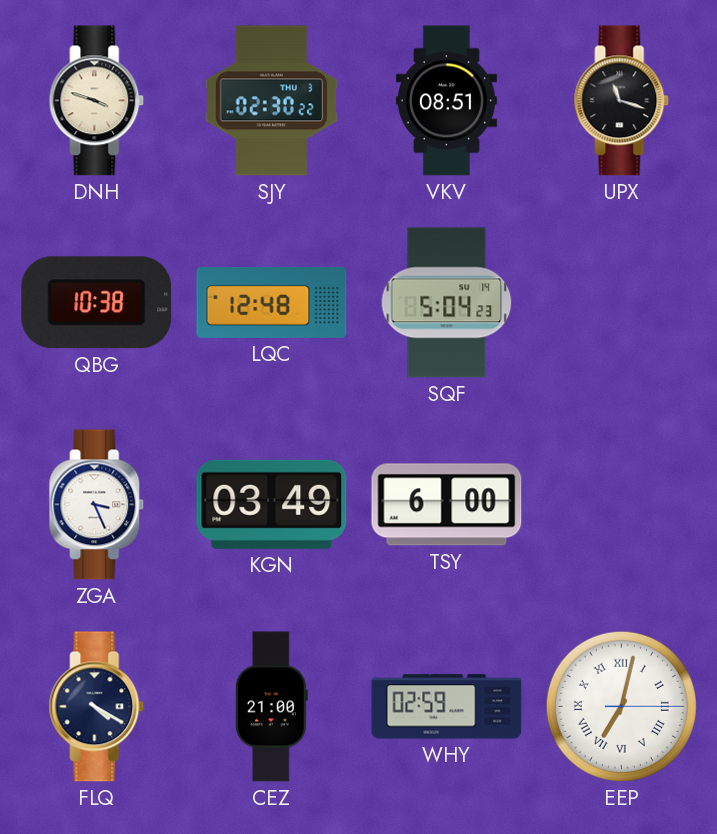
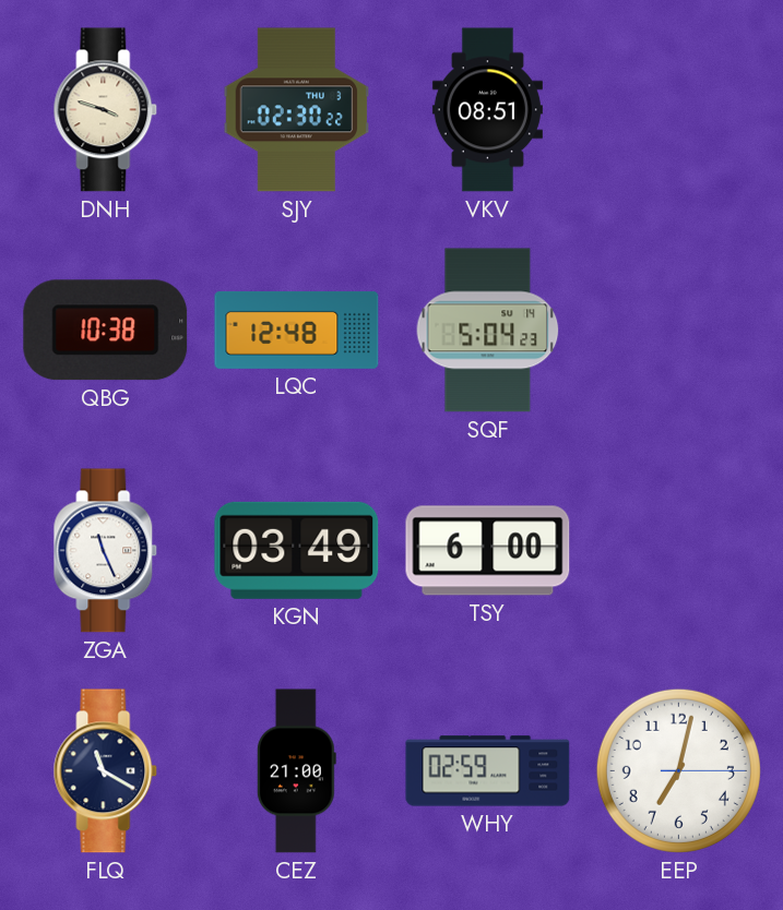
UPX: 11:18 -> none (622, 101)
ZGA: 3:26 -> 11:26 (106, 551)
FLQ: 4:20 -> 11:20 (106, 771)
EEP numerals: Roman -> Arabic (678, 770)
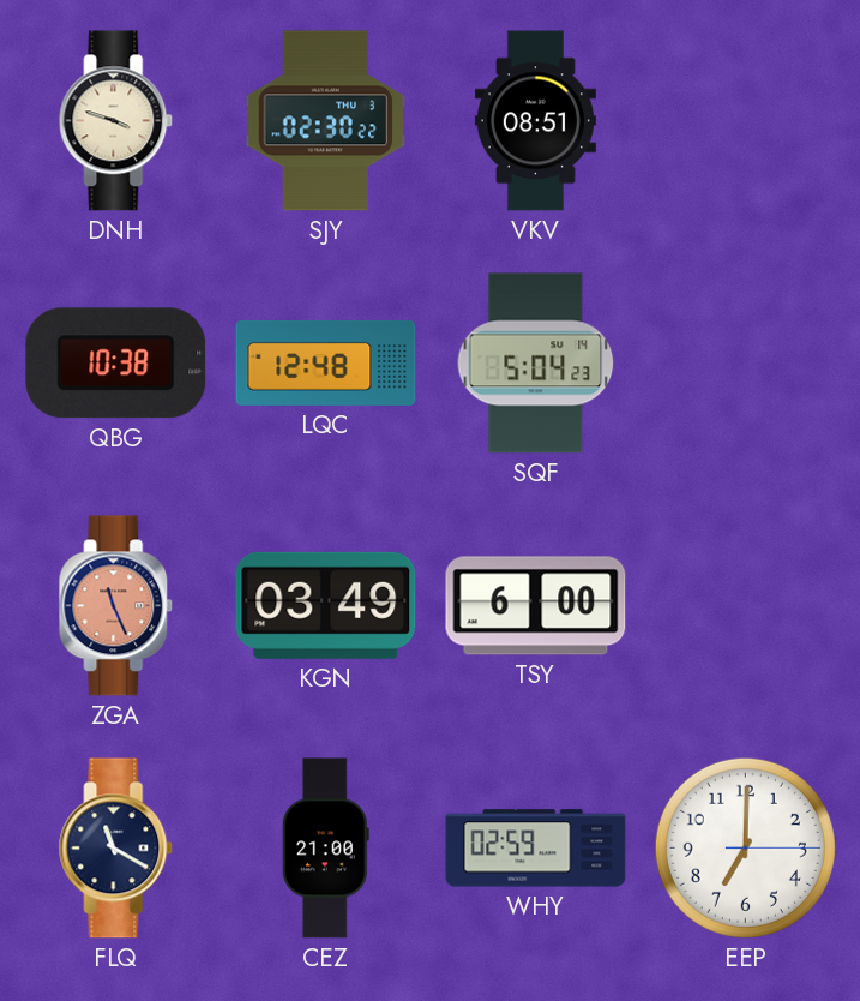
ZGA dial: white -> salmon (116, 606)
EEP: 7:02 -> 7:00 (745, 847)
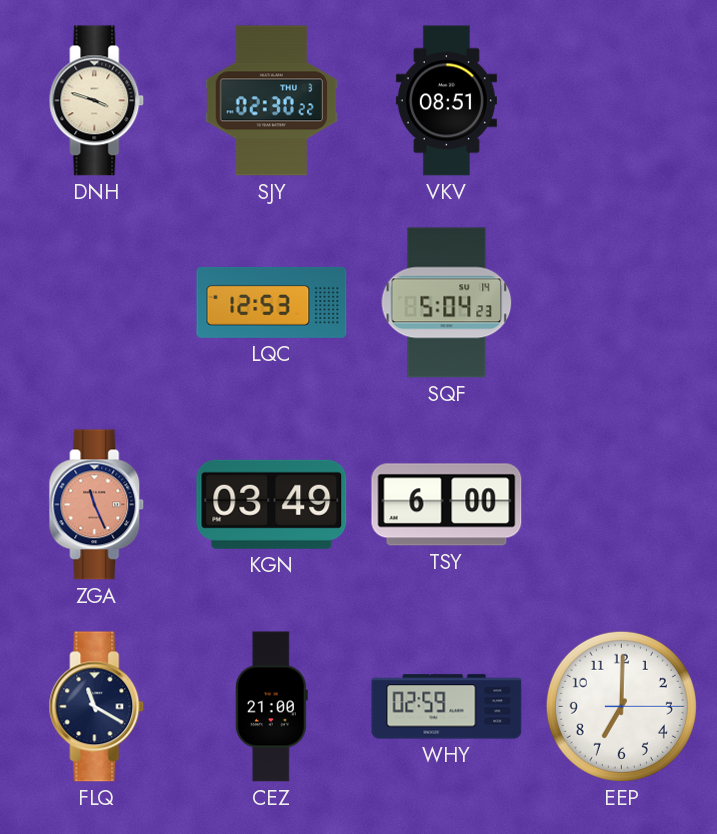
QBG: 10:38 -> none (116, 364)
LQC: 12:48 -> 12:53 (272, 303)
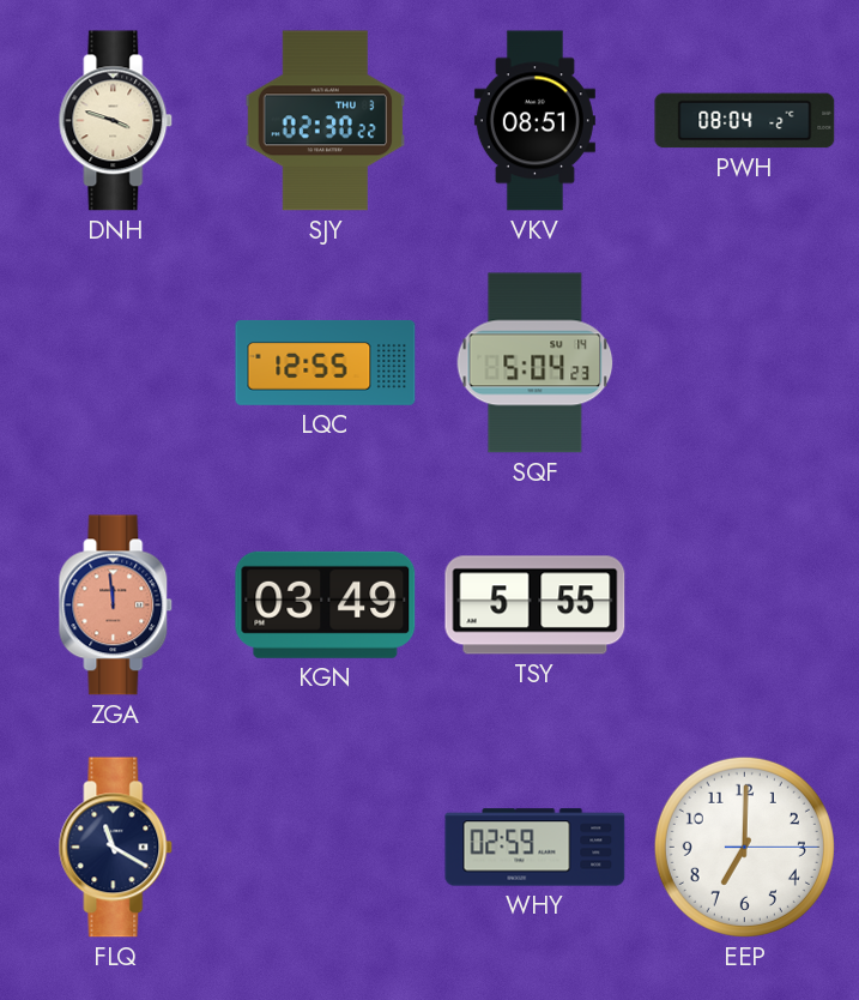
PWH: none -> 08:04 (745, 121)
LQC: 12:53 -> 12:55 (326, 363)
ZGA: 11:26 -> 11:59 (116, 606)
TSY: 6:00 -> 5:55 (536, 606)
CEZ: 21:00 -> none (271, 707)
